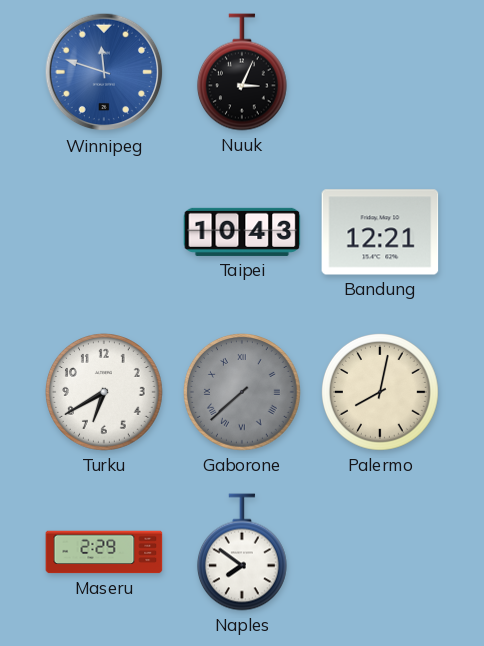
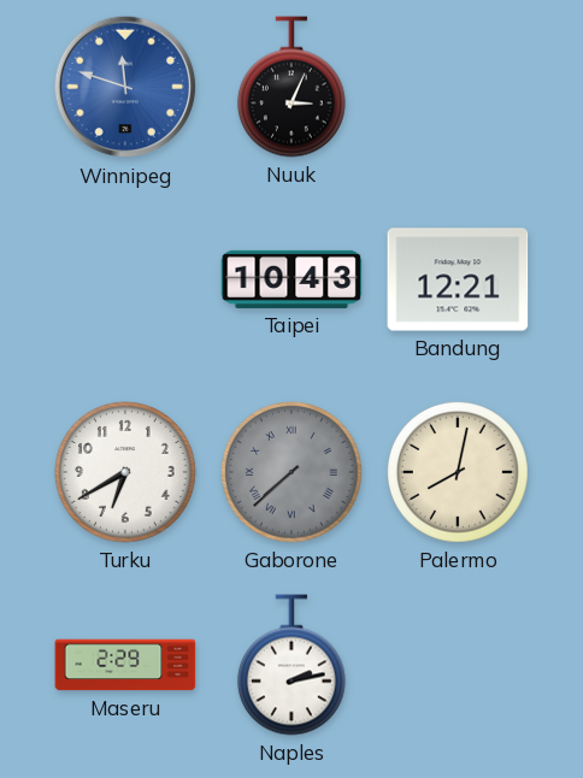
Naples: 7:51 -> 2:13 (291, 665)
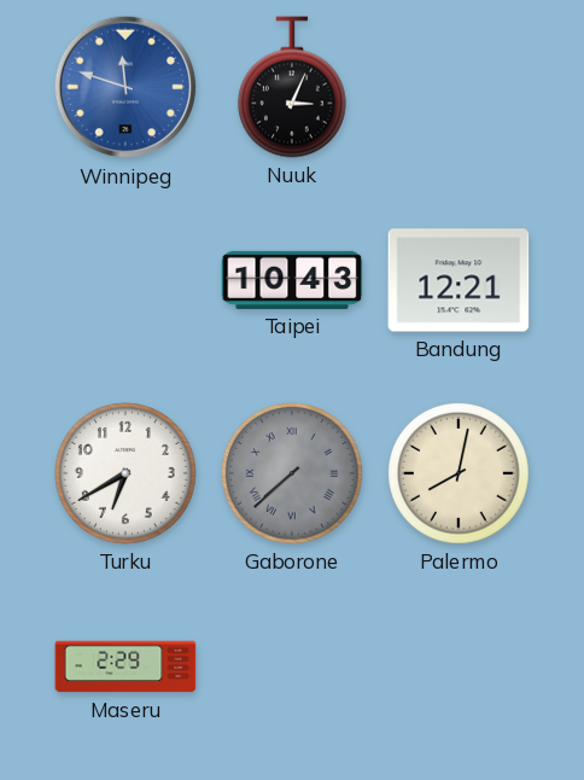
Naples: 2:13 -> none (291, 665)
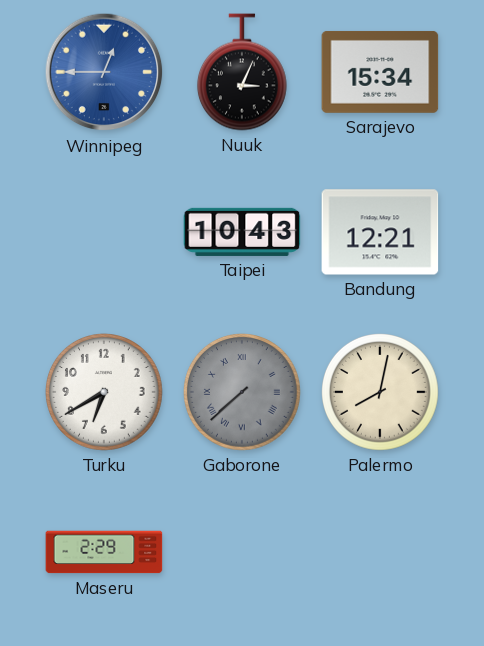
Winnipeg: 11:48 -> 12:45 (104, 72)
Sarajevo: none -> 15:34 (380, 72)
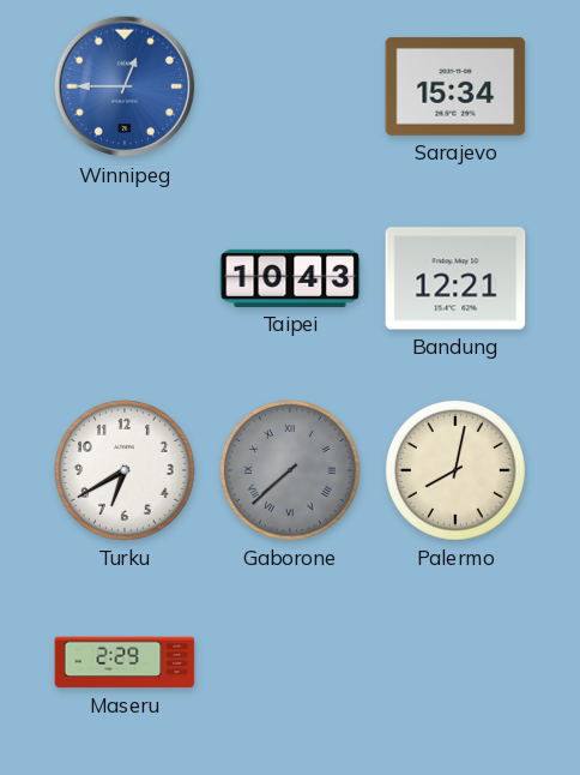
Nuuk: 3:04 -> none (242, 72)
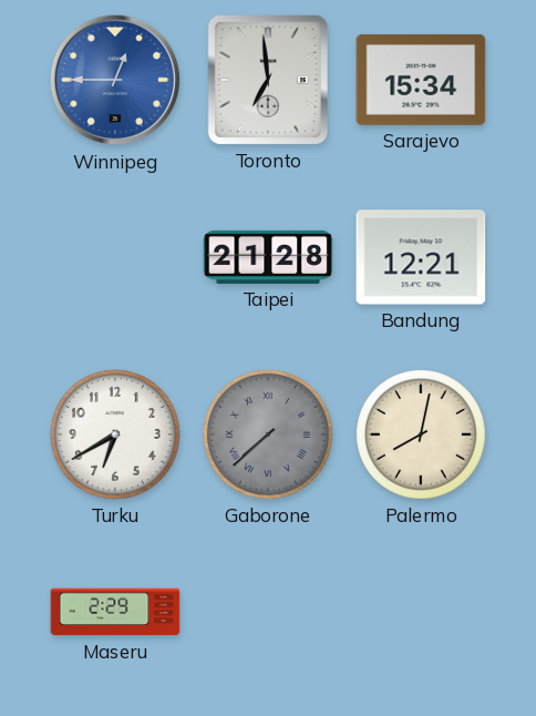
Toronto: none -> 6:59 (268, 80)
Taipei: 10:43 -> 21:28 (268, 257)
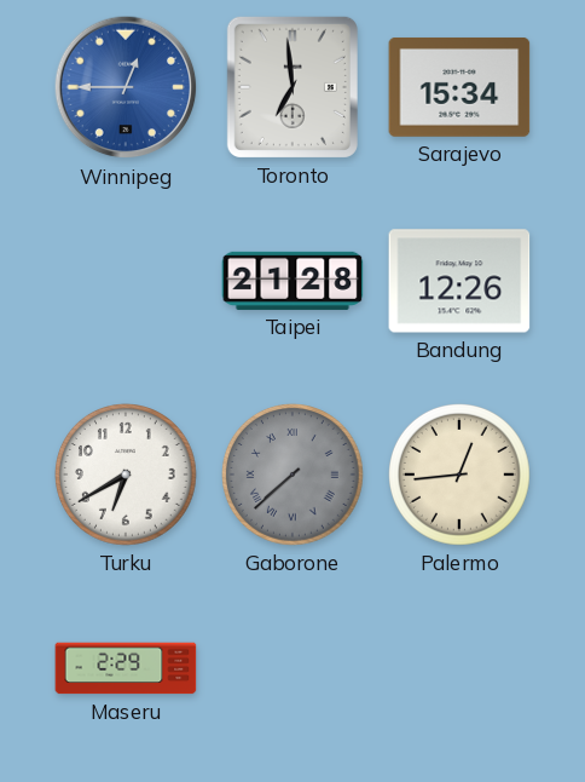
Bandung: 12:21 -> 12:26 (459, 281)
Palermo: 8:02 -> 12:44 (461, 476)
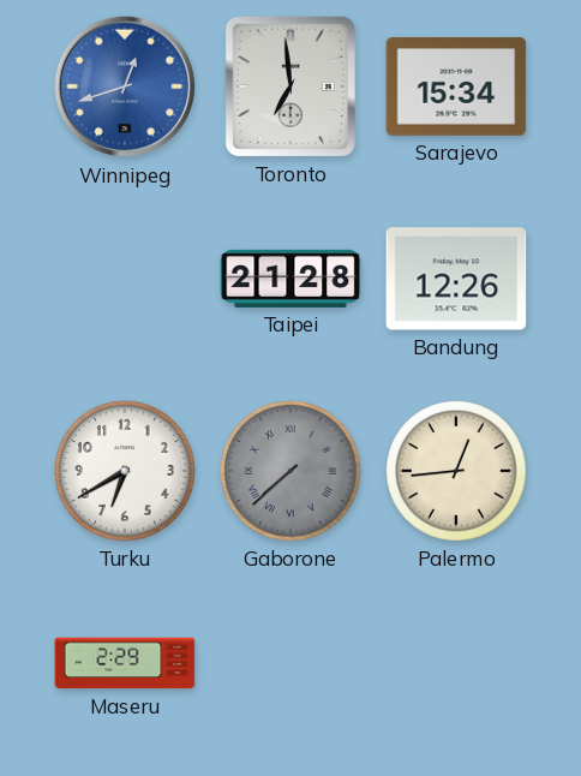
Winnipeg: 12:45 -> 12:42 (125, 86)
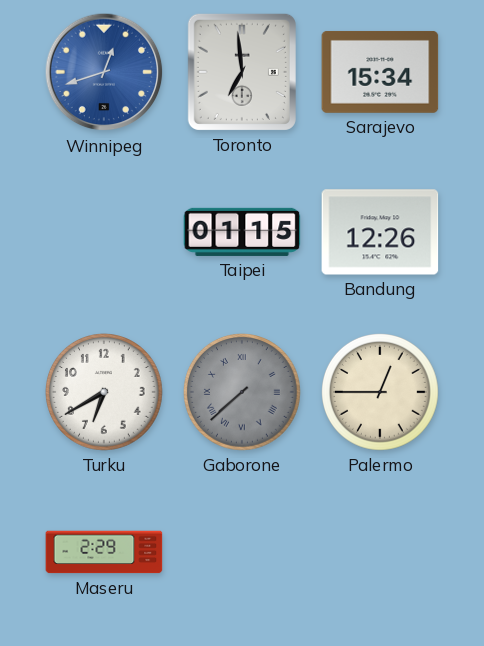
Taipei: 21:28 -> 01:15 (242, 232)
Palermo: 12:44 -> 12:45 (381, 393)
